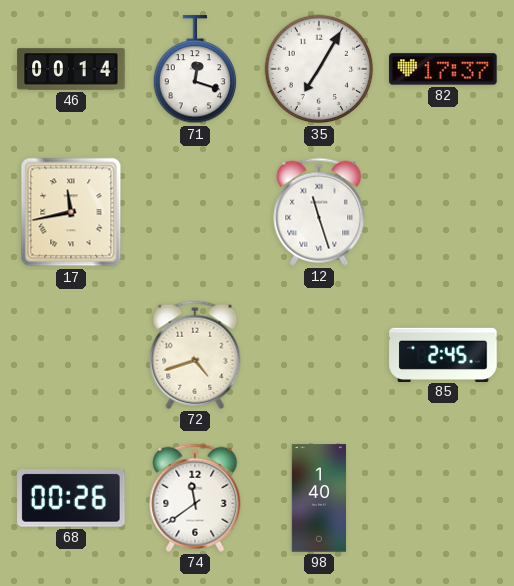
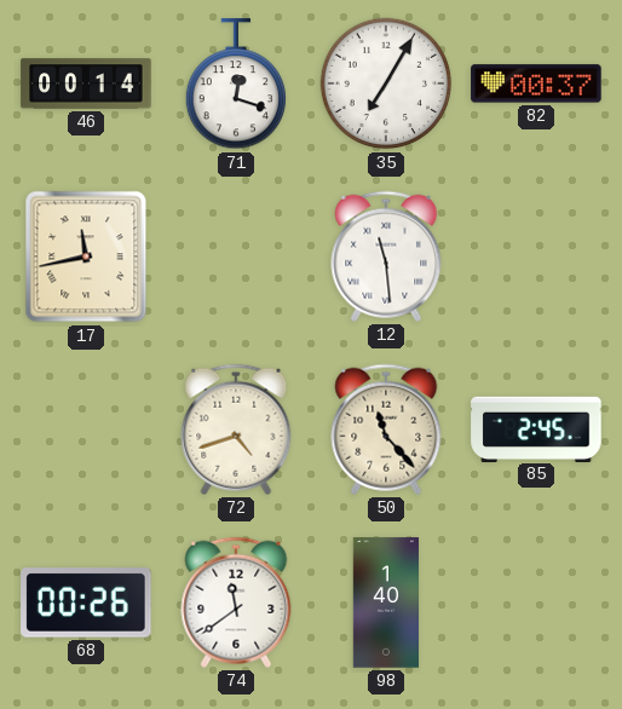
82: 17:37 -> 00:37 (536, 83)
12: 11:27 -> 11:29 (386, 256)
50: none -> 11:23 (386, 430)
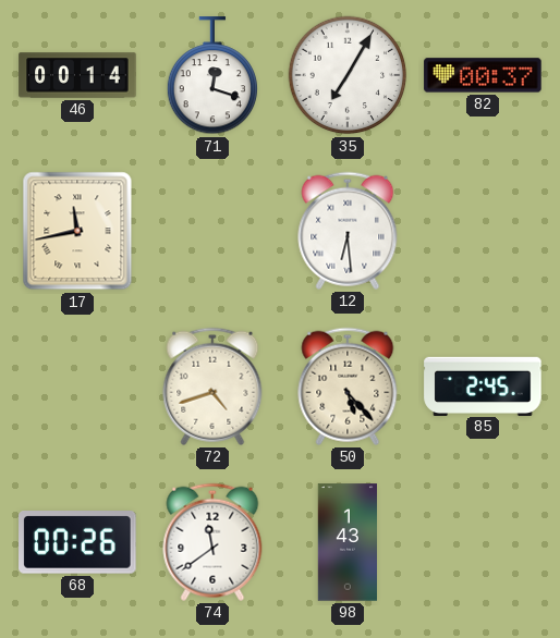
12: 11:29 -> 6:29 (348, 231)
50: 11:23 -> 5:23 (348, 387)
98: 1:40 -> 1:43 (346, 542)
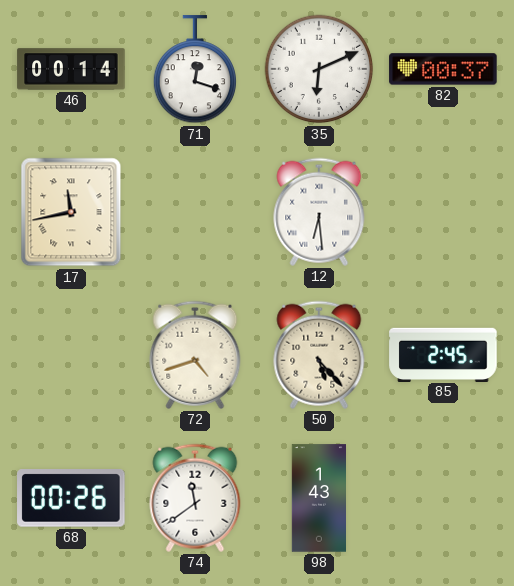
35: 7:05 -> 6:11 (319, 69)
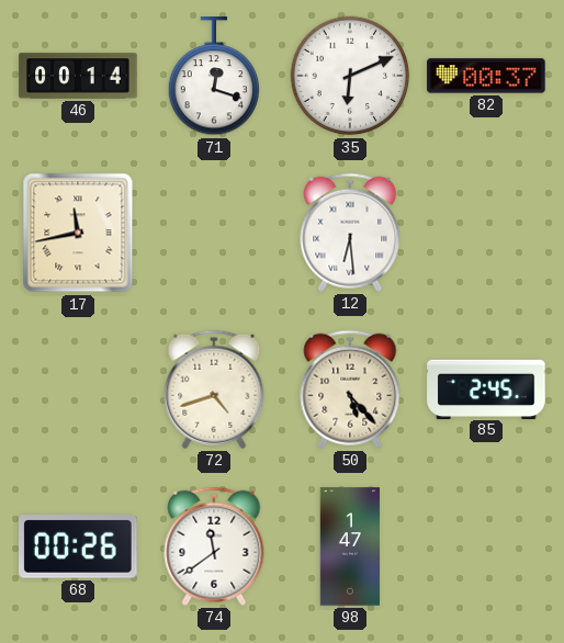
98: 1:43 -> 1:47 (349, 546)
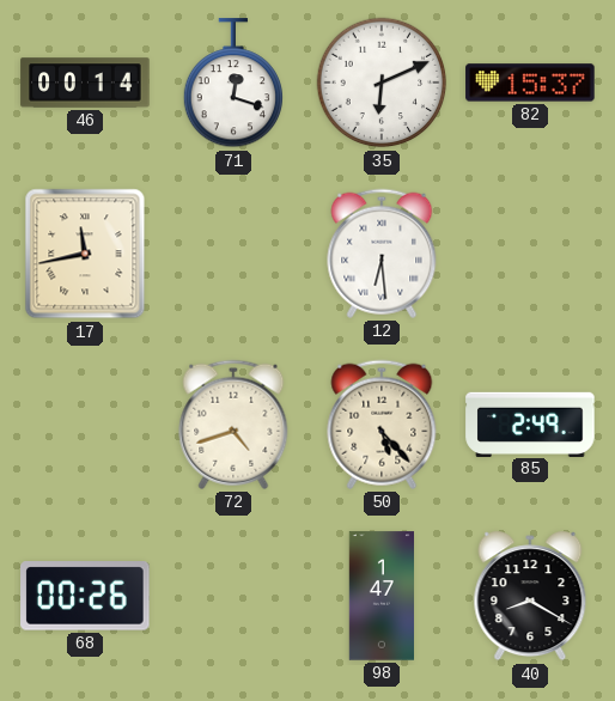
82: 00:37 -> 15:37 (530, 83)
85: 2:45 -> 2:49 (530, 423)
74: 11:39 -> none (214, 546)
40: none -> 8:20 (530, 596)
